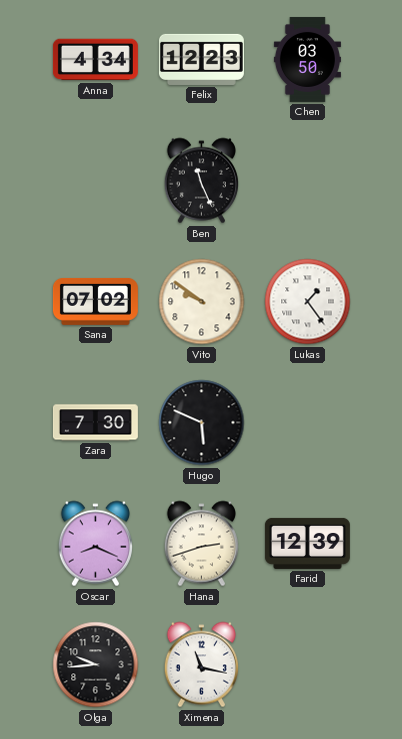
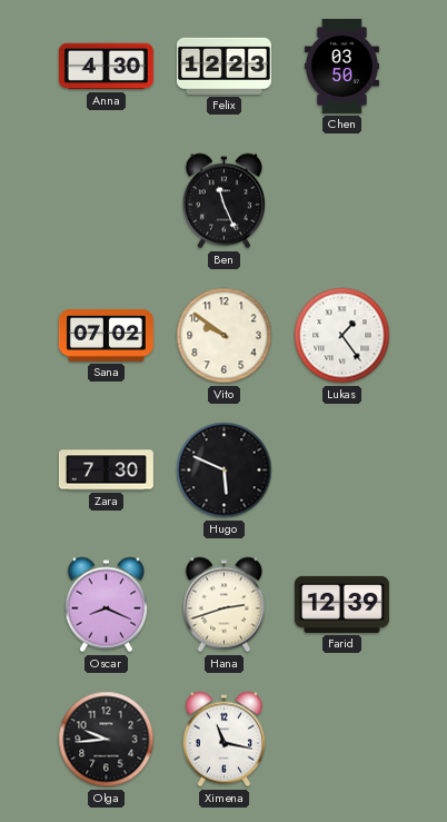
Anna: 4:34 -> 4:30 (106, 67)
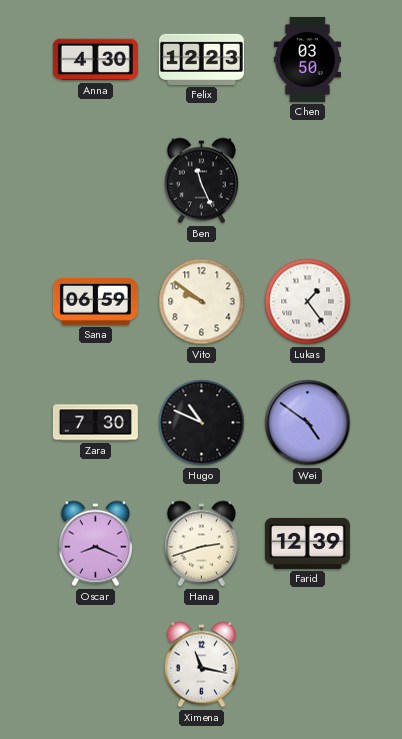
Sana: 07:02 -> 06:59 (95, 301)
Hugo: 5:49 -> 10:49 (202, 423)
Wei: none -> 4:51 (308, 423)
Olga: 9:44 -> none (107, 740)
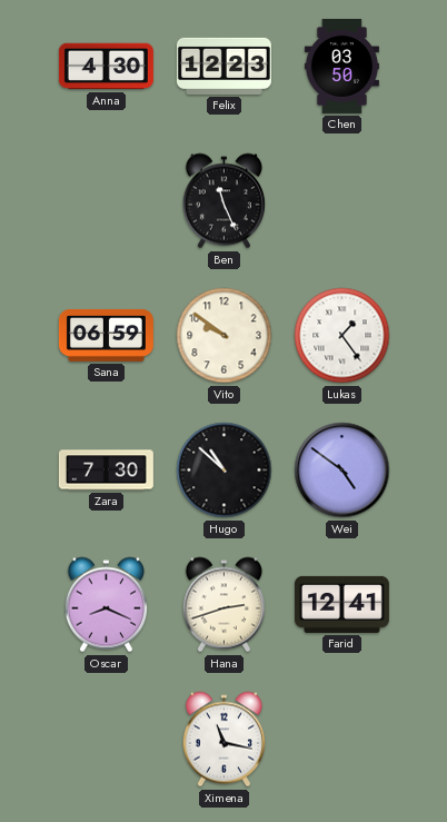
Hugo: 10:49 -> 10:52 (225, 471)
Farid: 12:39 -> 12:41 (341, 604)
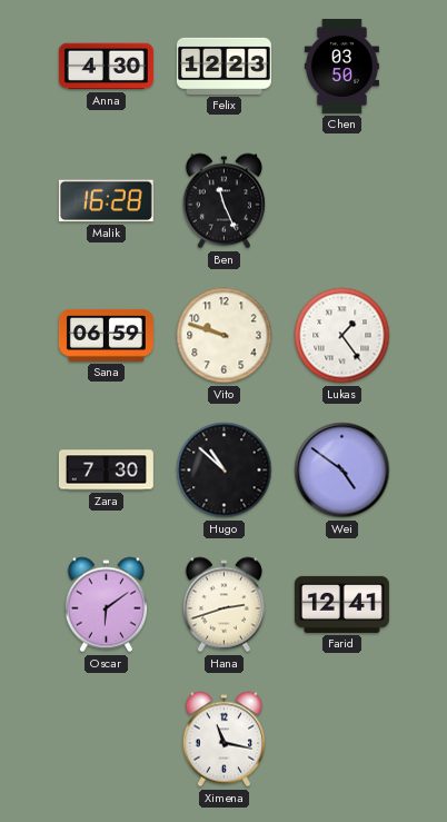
Malik: none -> 16:28 (106, 201)
Vito: 9:51 -> 9:48 (225, 336)
Oscar: 8:19 -> 6:09 (106, 605)
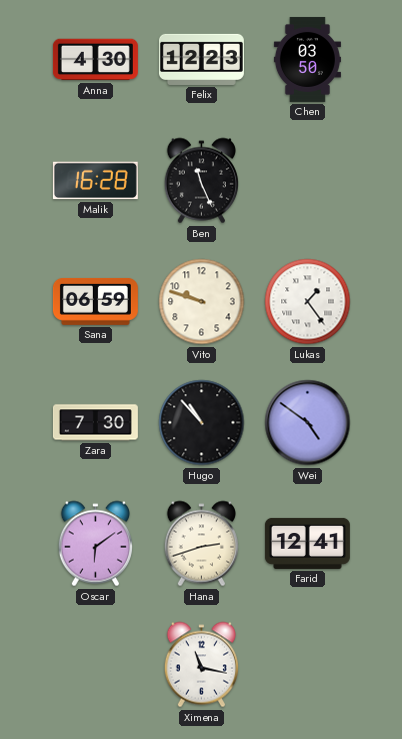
Hugo: 10:52 -> 10:53 (202, 423)
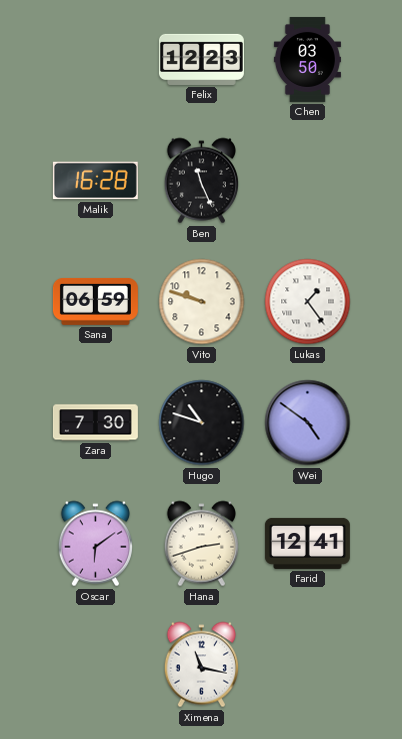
Anna: 4:30 -> none (95, 60)
Hugo: 10:53 -> 10:48 (202, 423)
